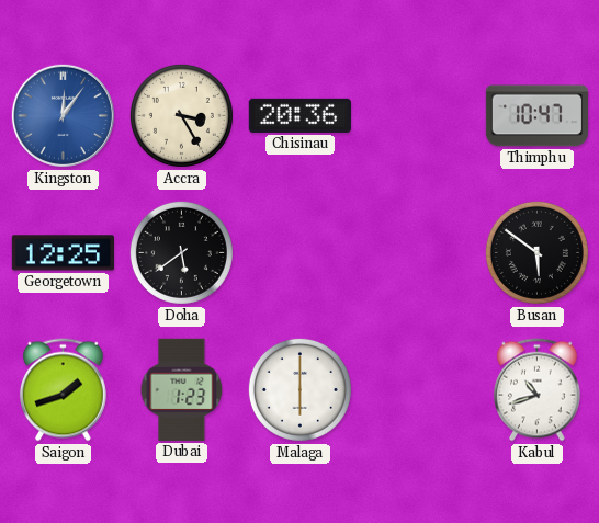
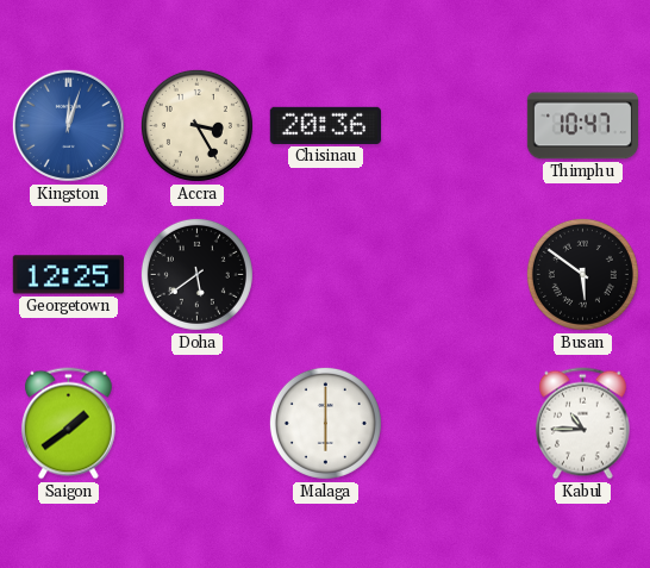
Kingston: 12:06 -> 12:03 (68, 125)
Saigon: 1:42 -> 1:39 (68, 424)
Dubai: 1:23 -> none (182, 389)
Kabul: 10:42 -> 10:45 (582, 424)
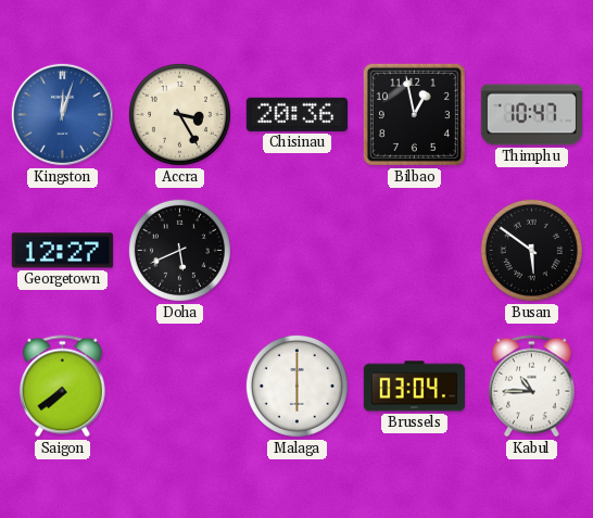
Bilbao: none -> 12:58 (414, 114)
Georgetown: 12:25 -> 12:27 (62, 251)
Doha: 5:39 -> 5:41 (179, 250)
Saigon: 1:39 -> 7:39 (62, 387)
Brussels: none -> 03:04 (414, 387)
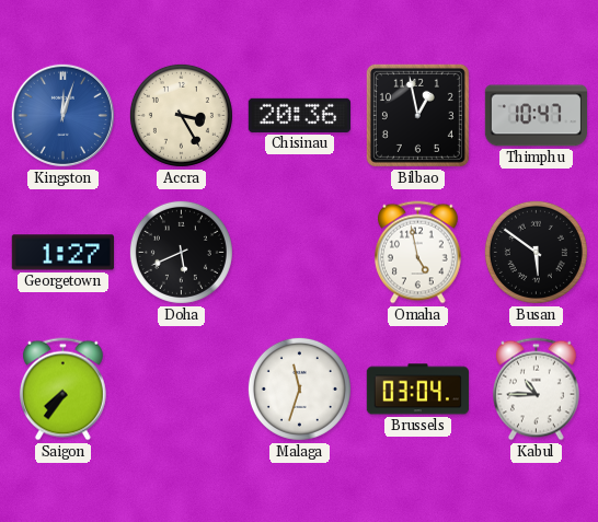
Georgetown: 12:27 -> 1:27 (62, 253)
Omaha: none -> 4:58 (417, 253)
Saigon: 7:39 -> 7:36 (62, 390)
Malaga: 6:00 -> 11:33 (299, 388)
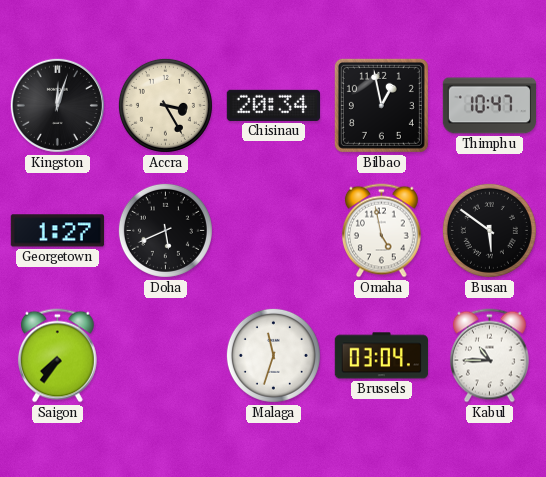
Kingston dial: blue -> black (57, 105)
Chisinau: 20:36 -> 20:34 (273, 105)
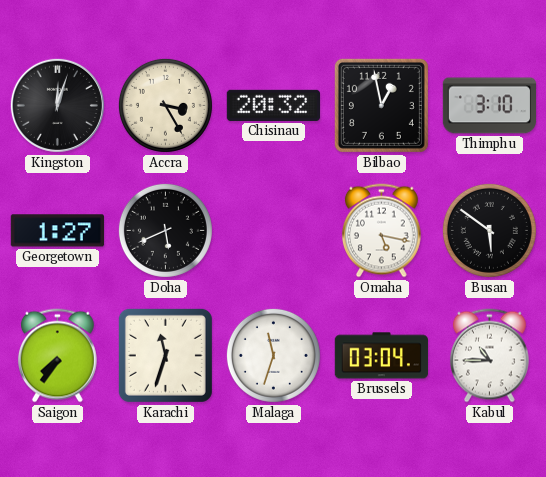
Chisinau: 20:34 -> 20:32 (273, 105)
Thimphu: 10:47 -> 3:10 (490, 106)
Omaha: 4:58 -> 5:17 (381, 231)
Karachi: none -> 11:33 (165, 355)
